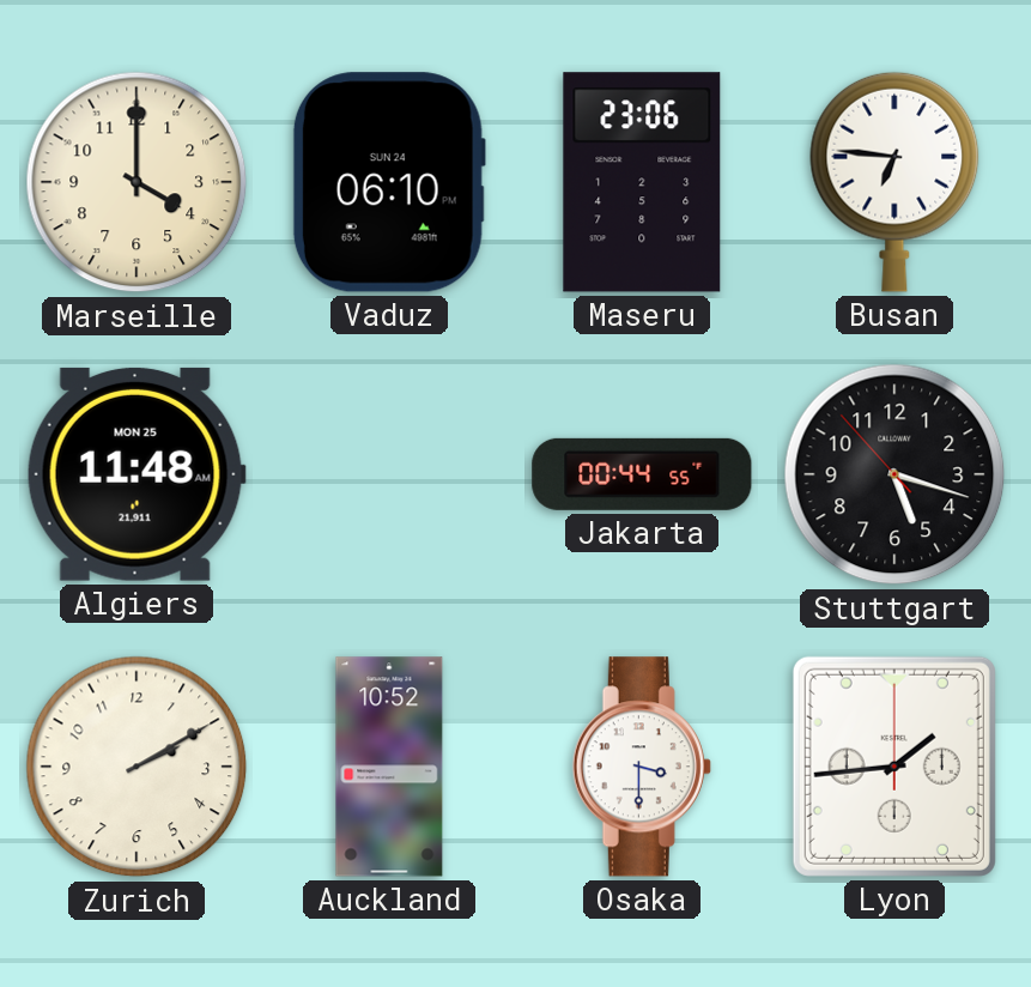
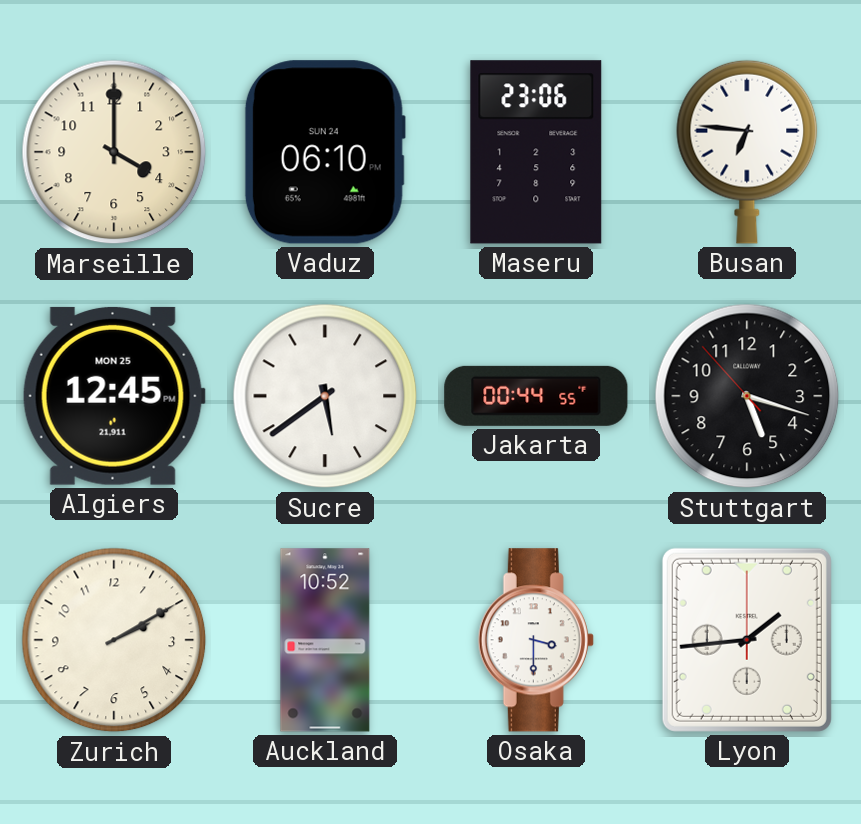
Algiers: 11:48 -> 12:45 (114, 396)
Sucre: none -> 5:39 (325, 396)
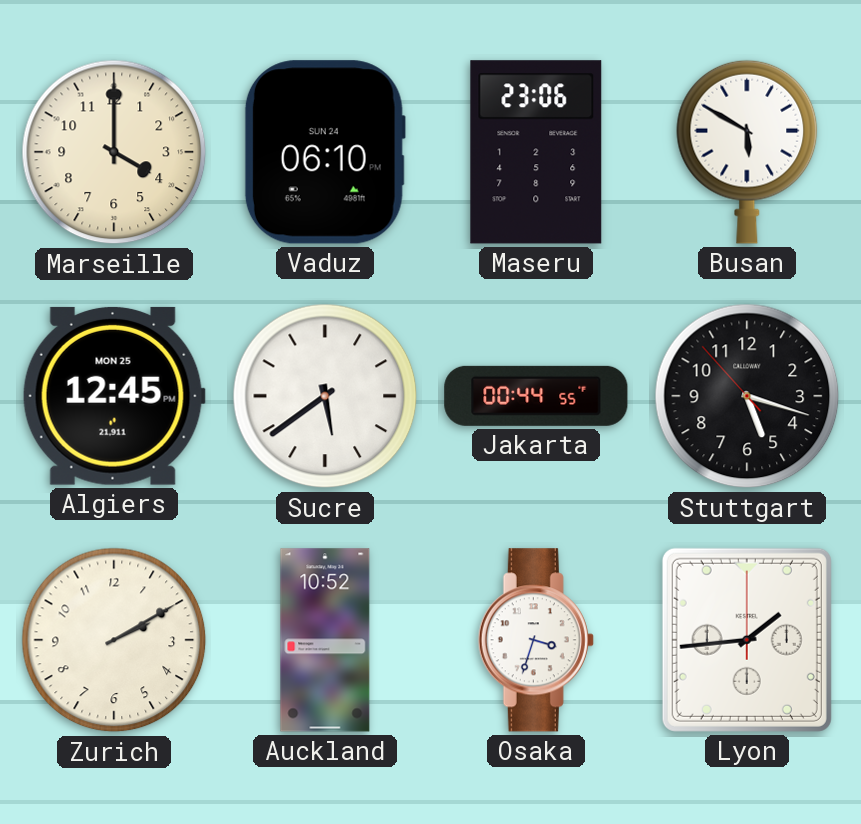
Busan: 6:46 -> 5:50 (747, 152)
Osaka: 3:30 -> 3:33 (536, 640)
